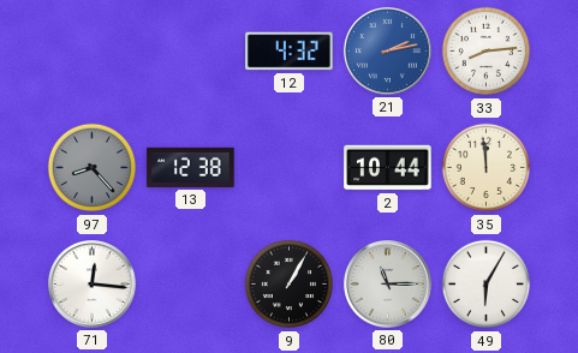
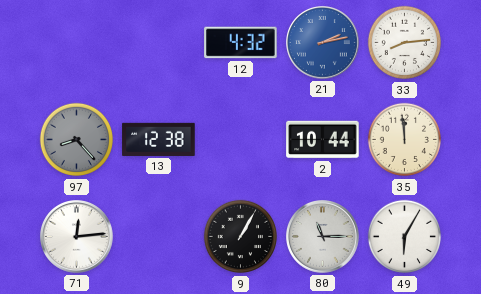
71: 12:16 -> 12:14 (77, 237)
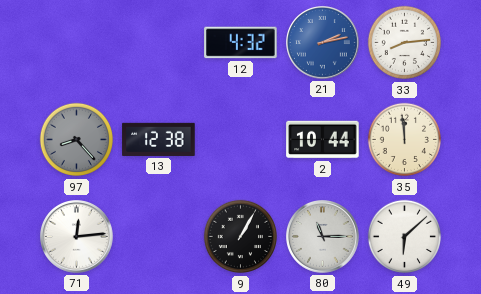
49: 6:05 -> 6:08 (405, 237)
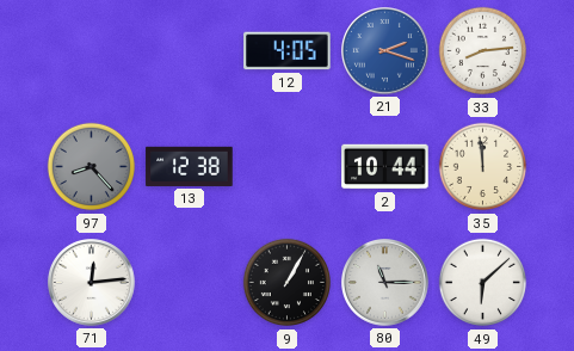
12: 4:32 -> 4:05 (288, 51)
21: 2:13 -> 2:18 (385, 51)
